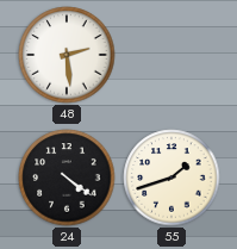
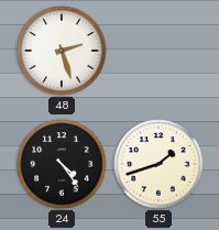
48: 2:29 -> 2:27 (62, 51)
24: 4:21 -> 4:24 (62, 164)
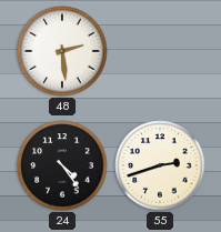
48: 2:27 -> 2:29 (62, 51)
55: 1:42 -> 2:42 (160, 165)
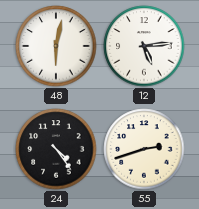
48: 2:29 -> 6:02 (56, 46)
12: none -> 5:14 (144, 46)
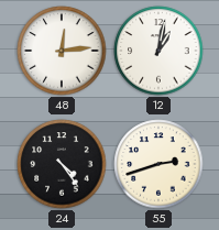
48: 6:02 -> 12:14 (62, 51)
12: 5:14 -> 1:02 (158, 51)
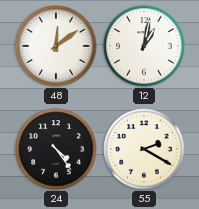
48: 12:14 -> 12:09 (56, 46)
55: 2:42 -> 2:20 (144, 149)
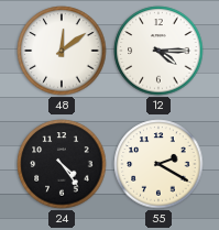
12: 1:02 -> 4:15 (158, 51)
